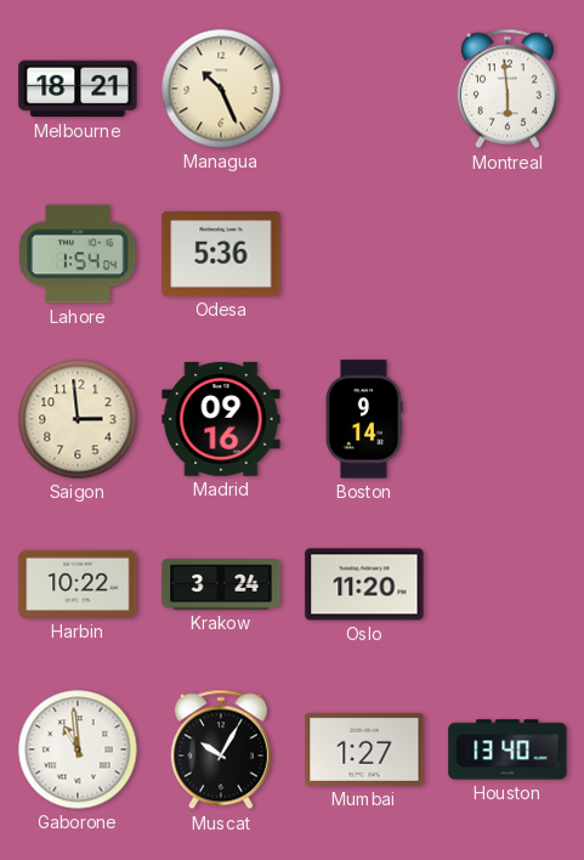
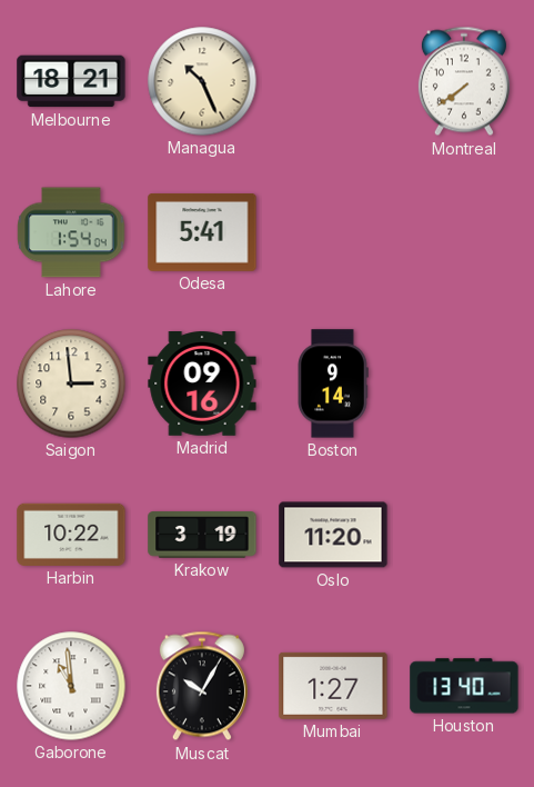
Montreal: 5:59 -> 7:39 (464, 81)
Odesa: 5:36 -> 5:41 (202, 233)
Krakow: 3:24 -> 3:19 (202, 535)
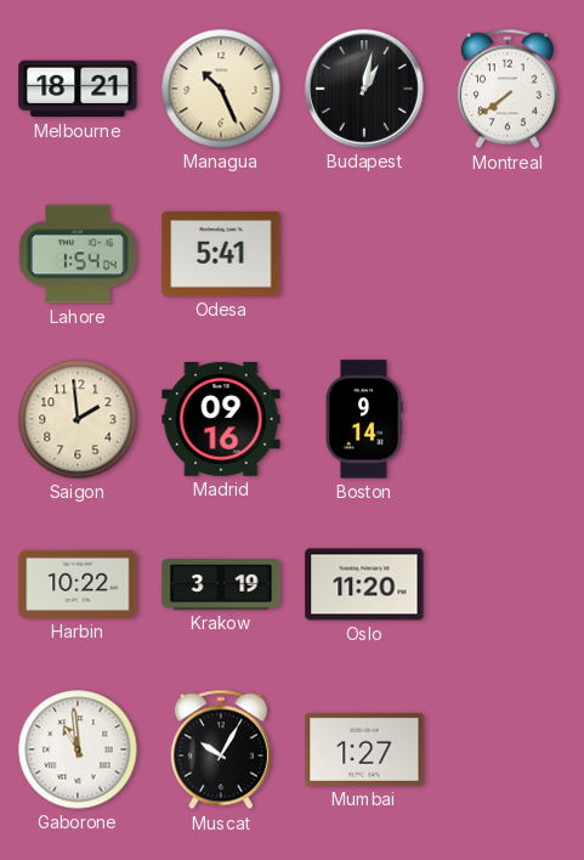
Budapest: none -> 1:02 (364, 89)
Saigon: 2:59 -> 1:59 (78, 419)
Houston: 13:40 -> none (464, 686)
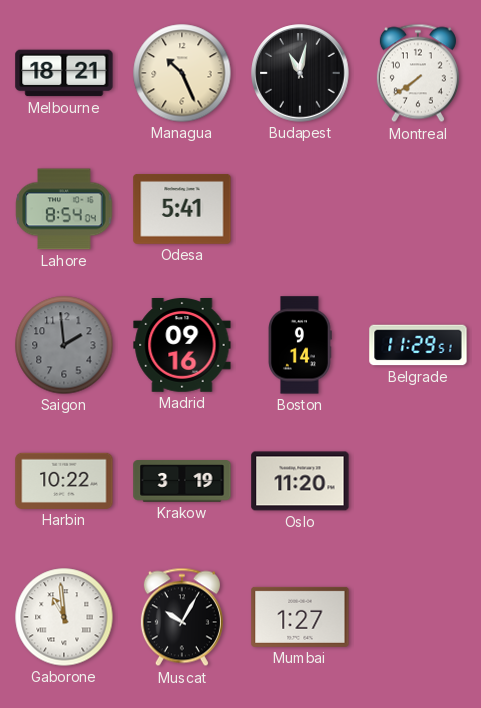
Budapest: 1:02 -> 11:02 (300, 73)
Lahore: 1:54 -> 8:54 (64, 209)
Saigon dial: cream -> grey (64, 345)
Belgrade: none -> 11:29 (418, 345)
